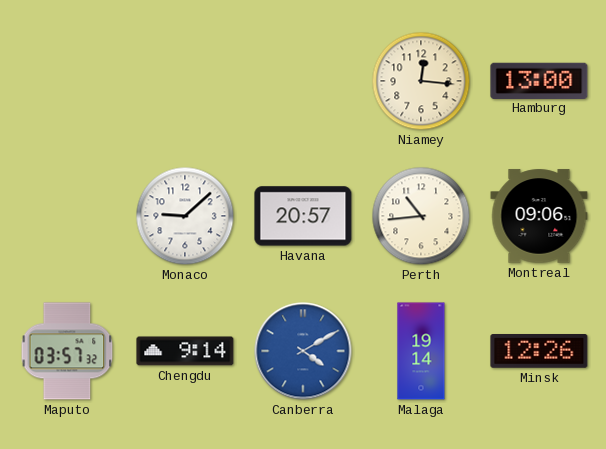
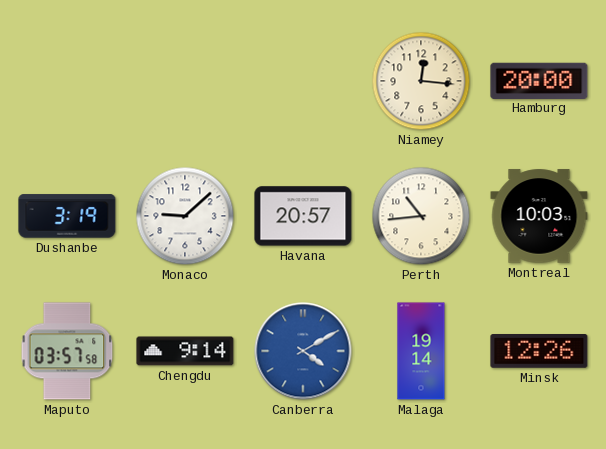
Hamburg: 13:00 -> 20:00 (539, 80)
Dushanbe: none -> 3:19 (67, 216)
Montreal: 09:06 -> 10:03 (539, 216)
Maputo: 03:57:32 -> 03:57:58 (67, 351)
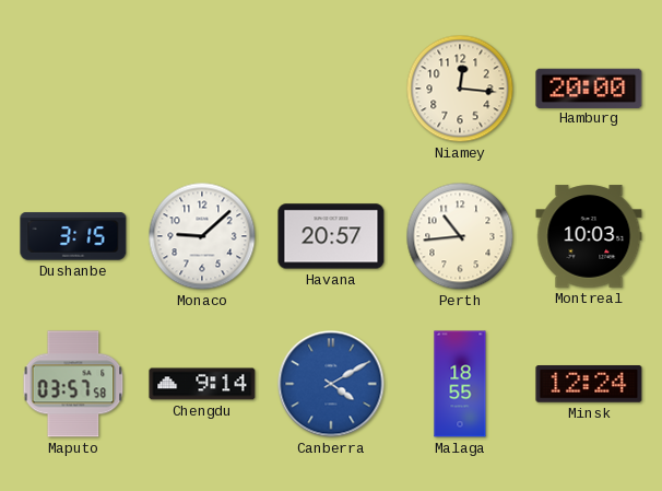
Dushanbe: 3:19 -> 3:15 (73, 236)
Malaga: 19:14 -> 18:55 (460, 384)
Minsk: 12:26 -> 12:24 (589, 384)
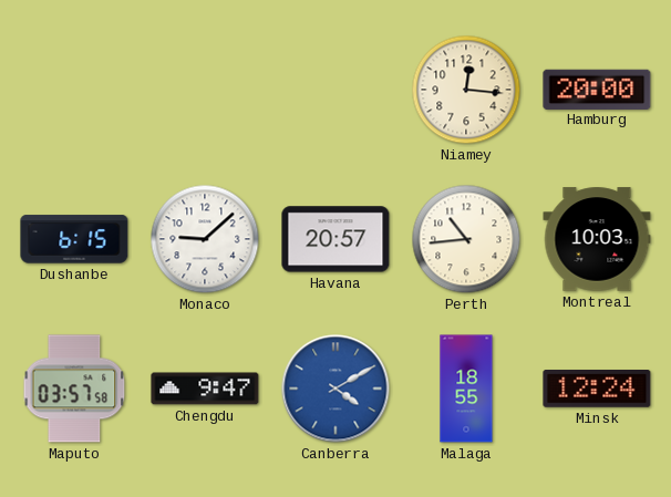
Dushanbe: 3:15 -> 6:15 (74, 239)
Chengdu: 9:14 -> 9:47 (205, 389)
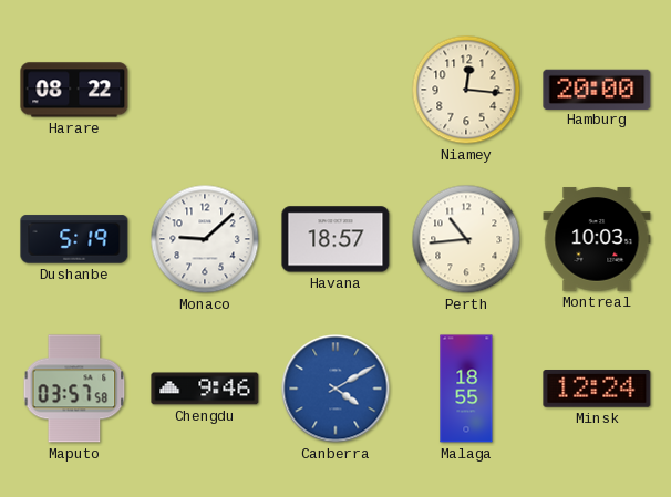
Harare: none -> 08:22 (74, 90)
Dushanbe: 6:15 -> 5:19 (74, 239)
Havana: 20:57 -> 18:57 (335, 239)
Chengdu: 9:47 -> 9:46 (205, 389)
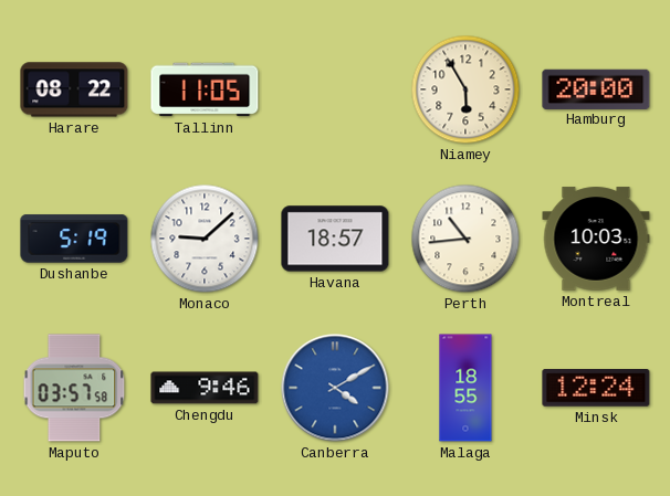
Tallinn: none -> 11:05 (205, 89)
Niamey: 12:16 -> 5:55 (465, 89)
